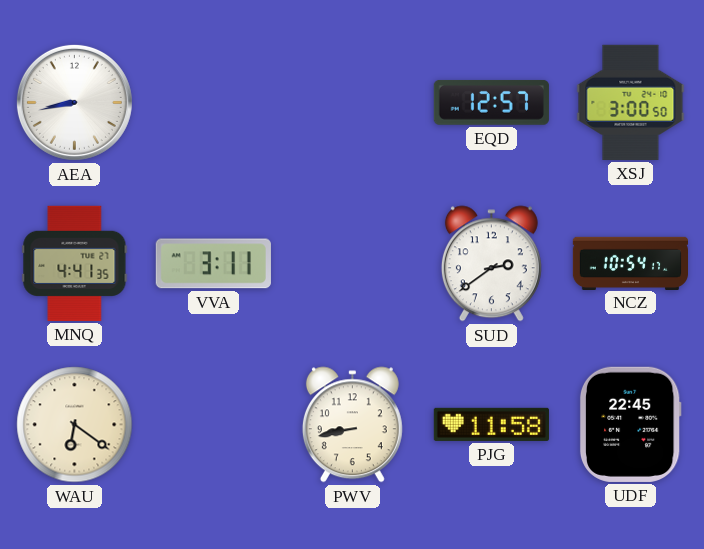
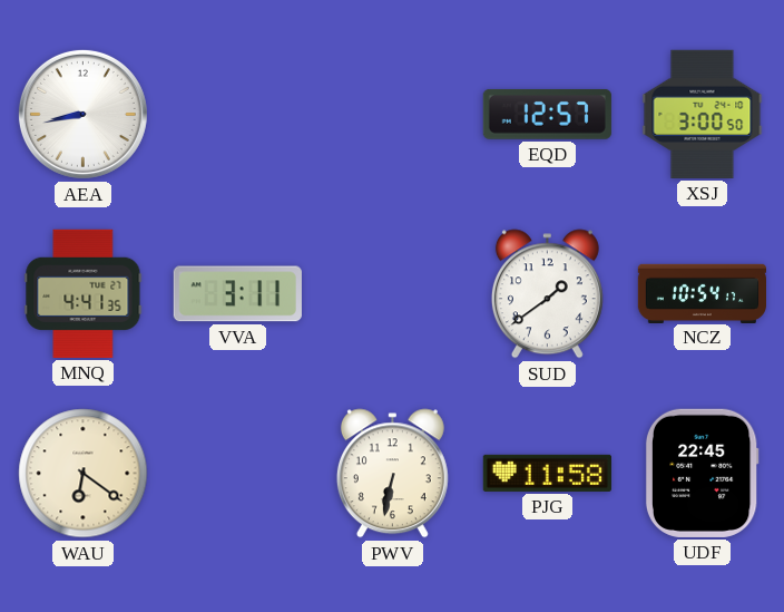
SUD: 2:39 -> 1:39 (547, 294)
PWV: 8:43 -> 6:32 (392, 474)
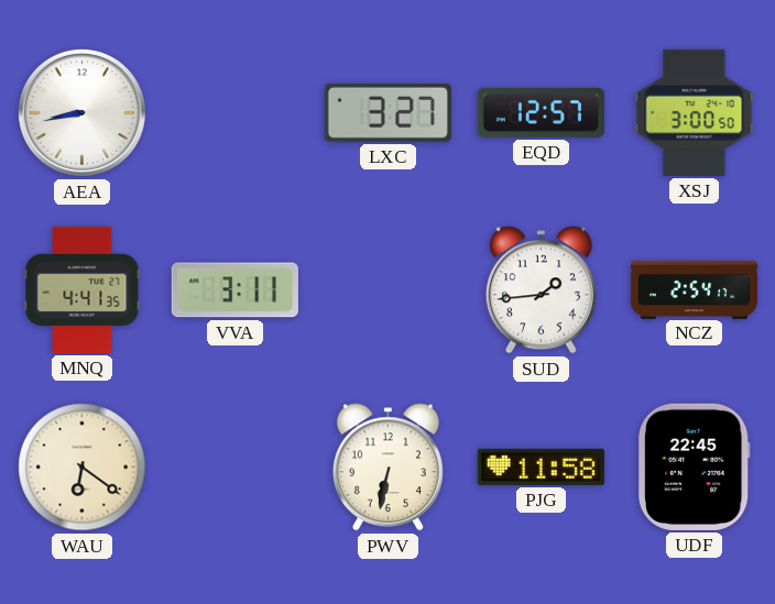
LXC: none -> 3:27 (387, 112)
SUD: 1:39 -> 1:44 (541, 290)
NCZ: 10:54 -> 2:54 (694, 289)
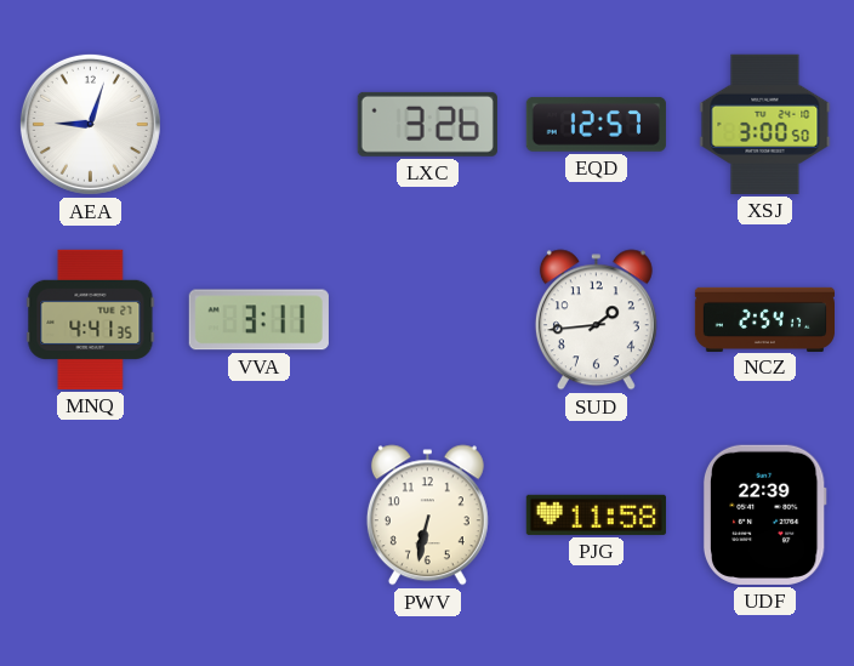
AEA: 8:43 -> 9:03 (90, 124)
LXC: 3:27 -> 3:26 (427, 124)
WAU: 6:21 -> none (83, 468)
UDF: 22:45 -> 22:39 (764, 514)
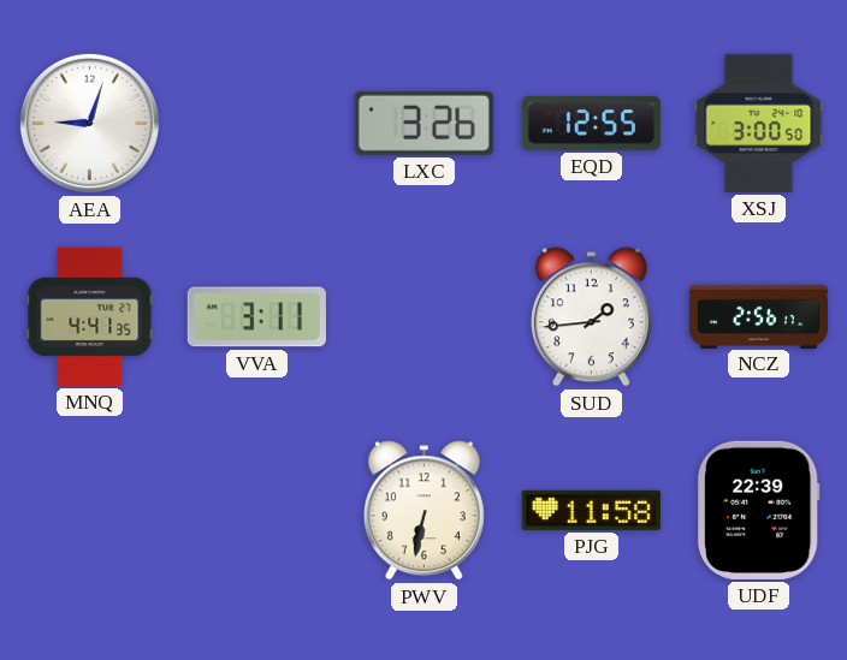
EQD: 12:57 -> 12:55 (591, 123)
NCZ: 2:54 -> 2:56 (758, 316)
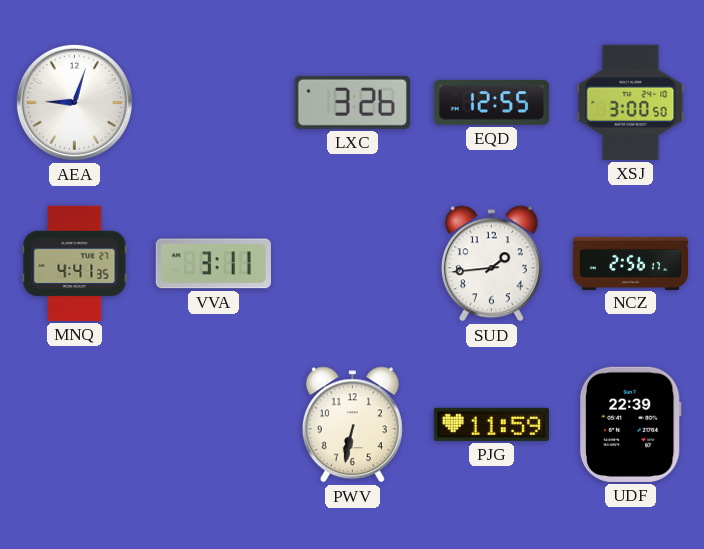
PJG: 11:58 -> 11:59 (491, 424)
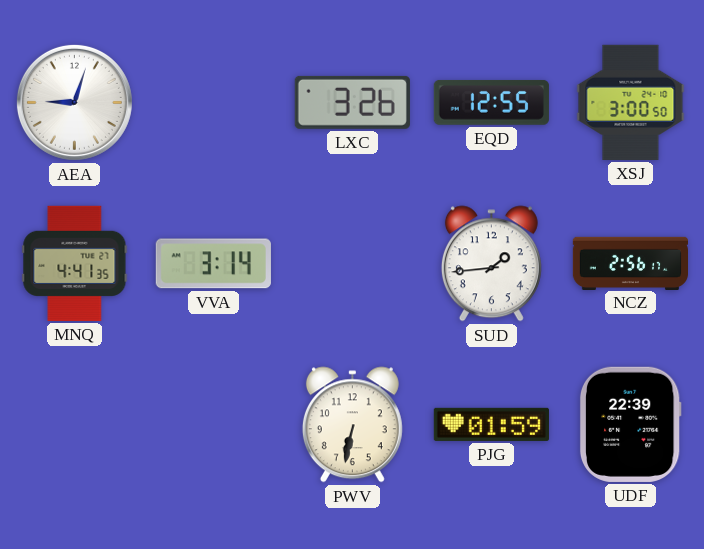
VVA: 3:11 -> 3:14 (213, 264)
PJG: 11:59 -> 01:59 (491, 424)
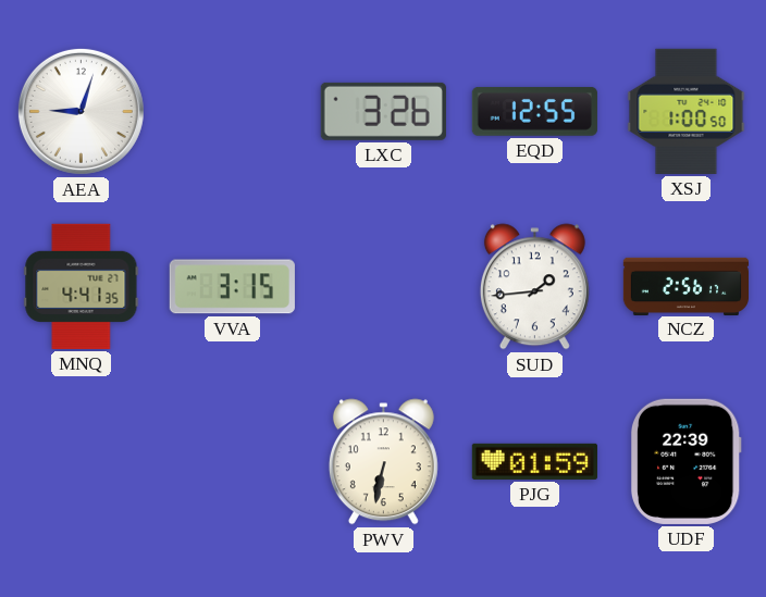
XSJ: 3:00 -> 1:00 (687, 111)
VVA: 3:14 -> 3:15 (232, 287)
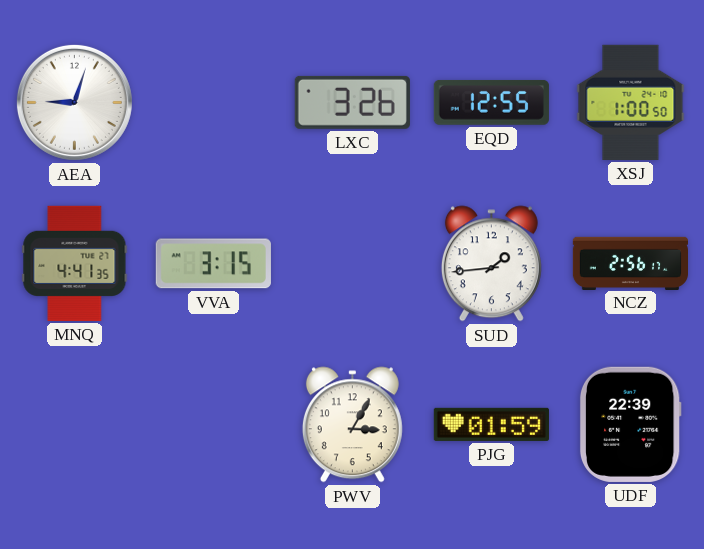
PWV: 6:32 -> 3:05 (352, 425)
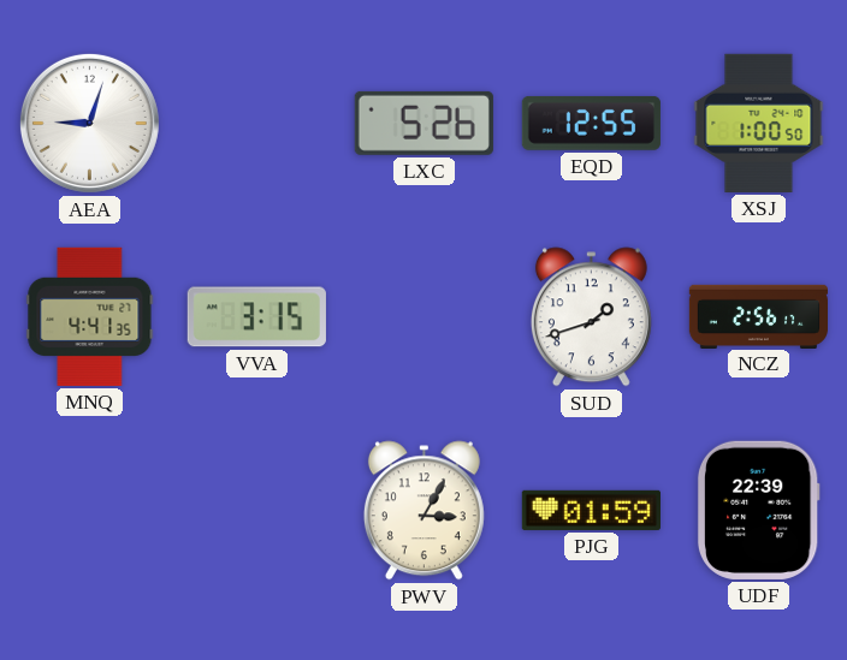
LXC: 3:26 -> 5:26 (423, 123)
SUD: 1:44 -> 1:42 (591, 317)
